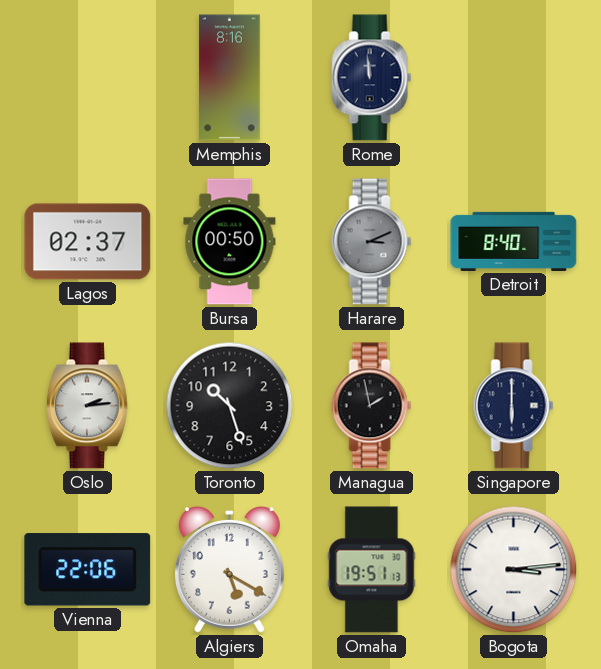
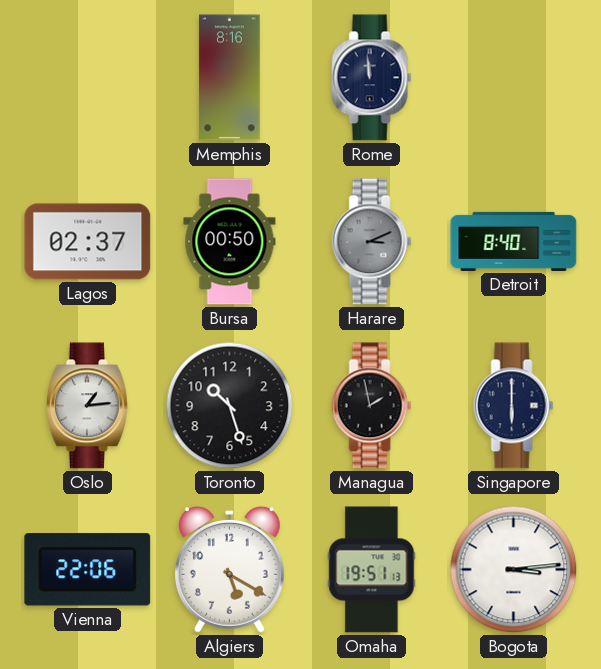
Oslo: 2:14 -> 1:14 (87, 406)
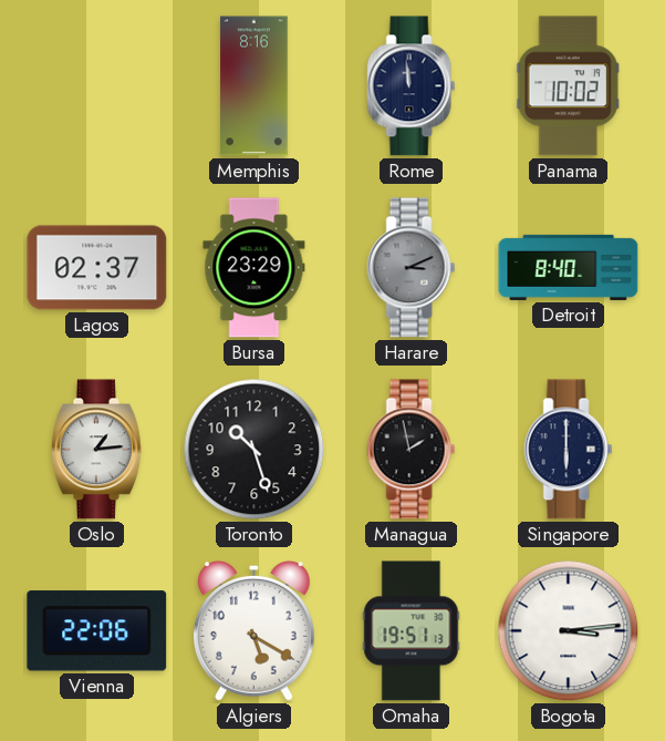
Panama: none -> 10:02 (568, 86)
Bursa: 00:50 -> 23:29 (254, 268)
